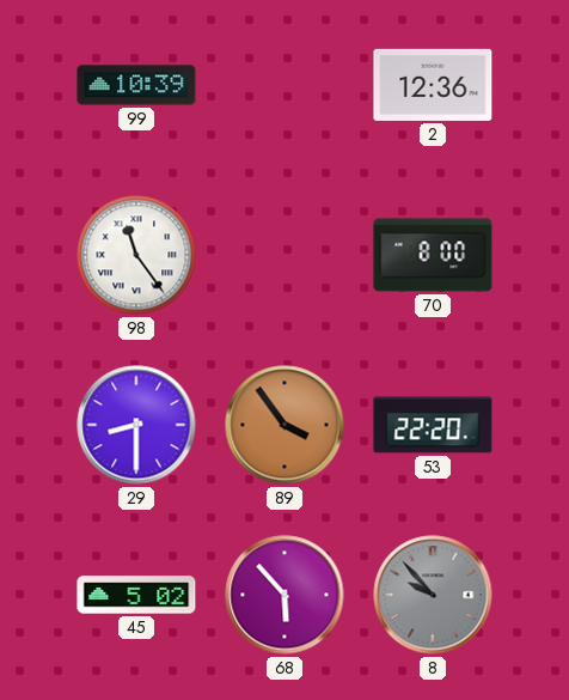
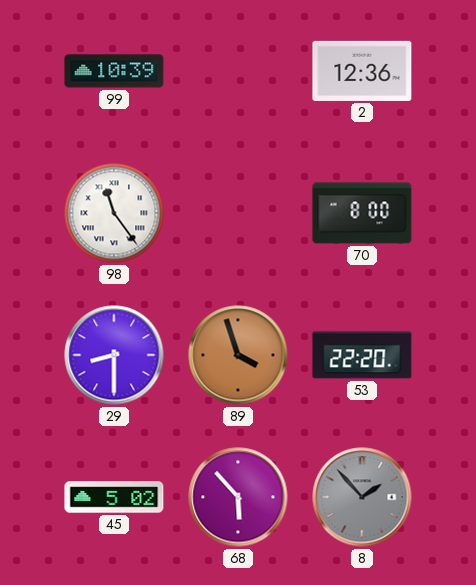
89: 3:54 -> 3:57 (238, 355)
8: 9:53 -> 1:53 (362, 497)
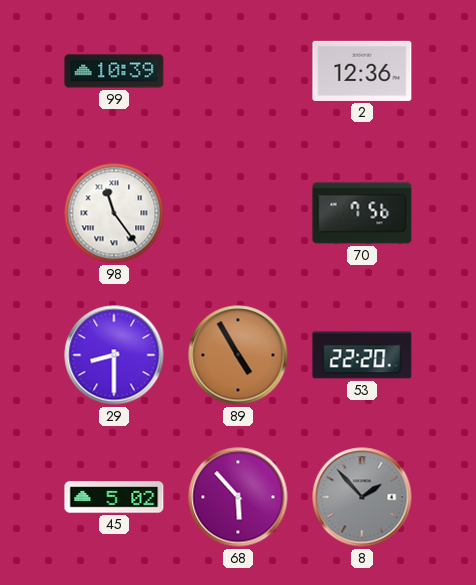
70: 8:00 -> 7:56 (362, 213)
89: 3:57 -> 4:55 (238, 355)
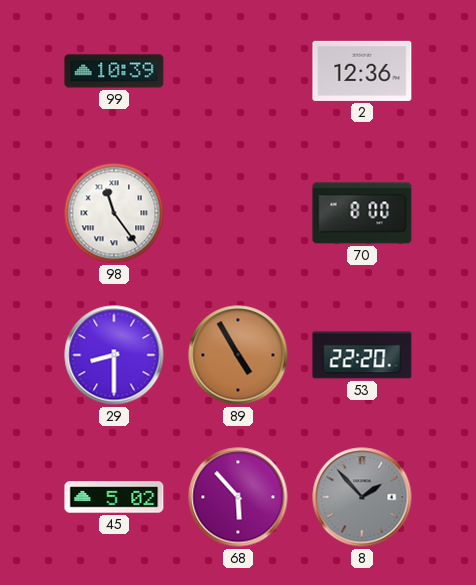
70: 7:56 -> 8:00 (362, 213)
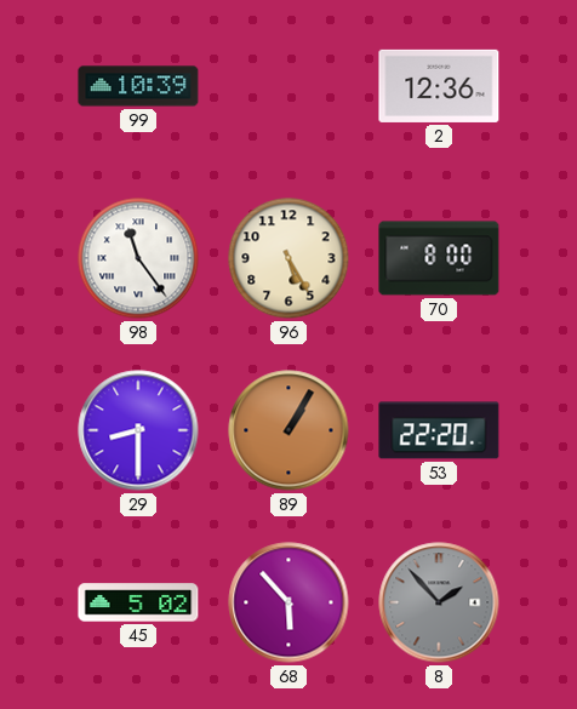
96: none -> 5:25 (288, 258)
89: 4:55 -> 1:05 (288, 430)
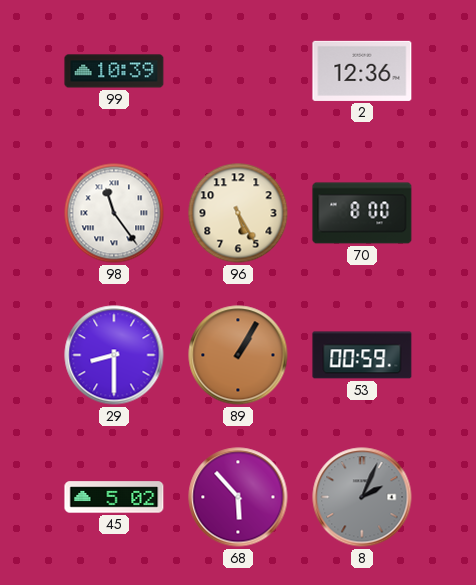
53: 22:20 -> 00:59 (362, 355)
8: 1:53 -> 2:04 (362, 497)
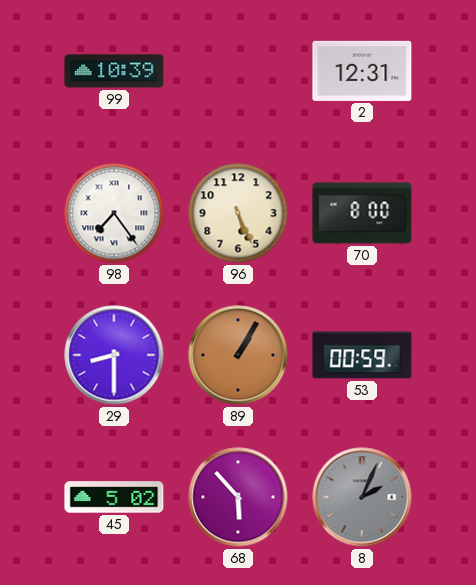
2: 12:36 -> 12:31 (362, 71)
98: 11:24 -> 7:24 (114, 213)
96: 5:25 -> 5:26 (238, 213)
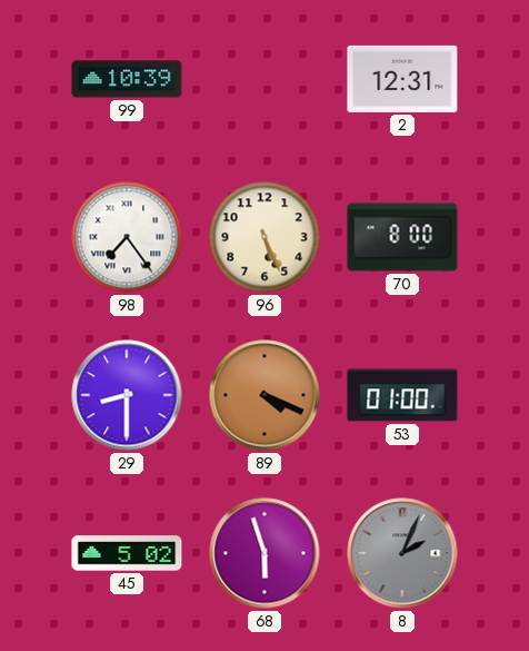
89: 1:05 -> 4:19 (264, 395)
53: 00:59 -> 01:00 (402, 395)
68: 5:53 -> 5:57 (264, 553)
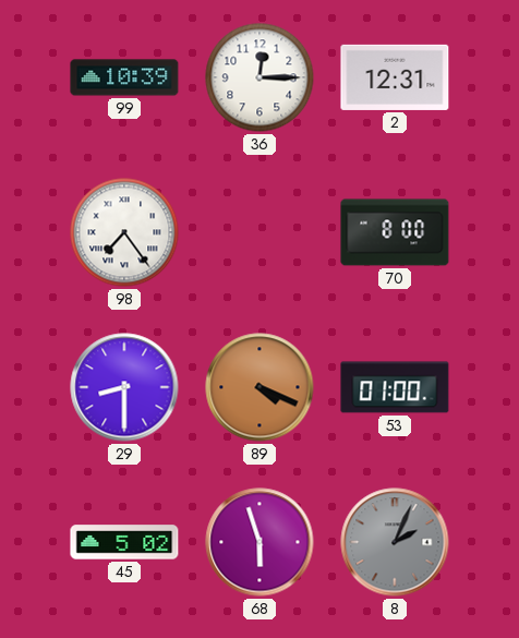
36: none -> 12:15 (259, 77)
96: 5:26 -> none (264, 237)
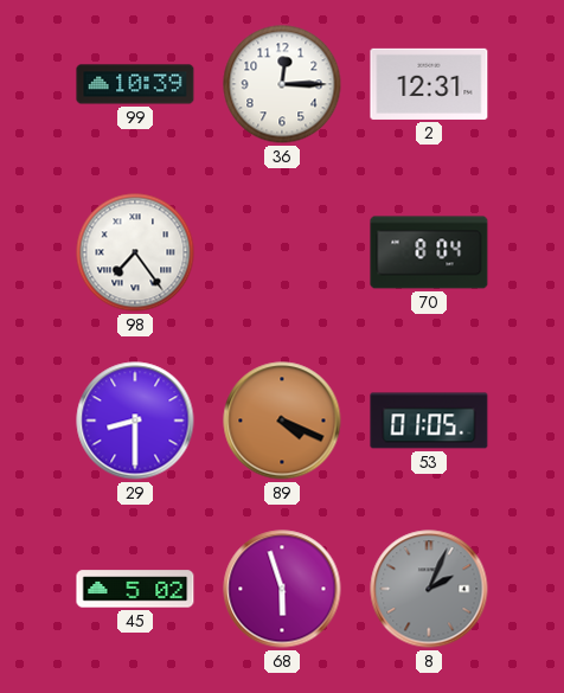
70: 8:00 -> 8:04 (429, 252)
53: 01:00 -> 01:05 (429, 421)
